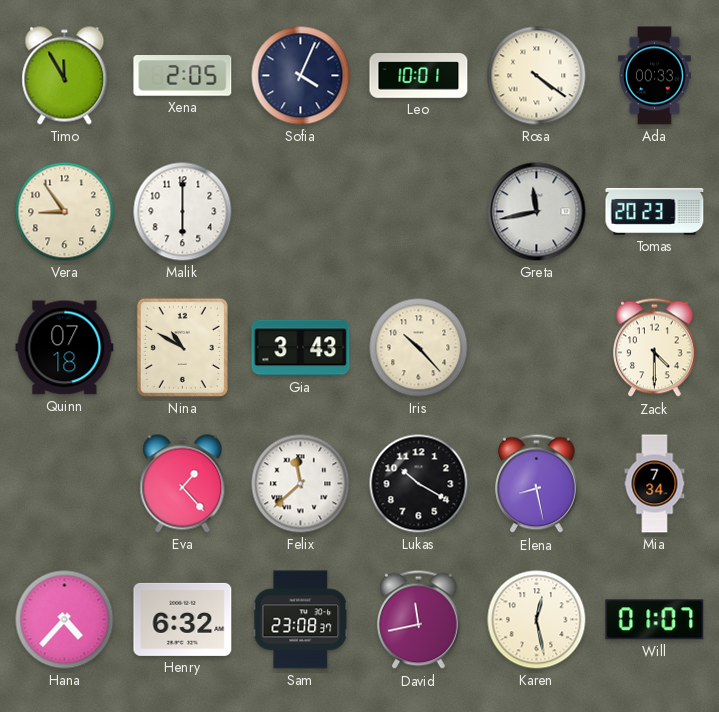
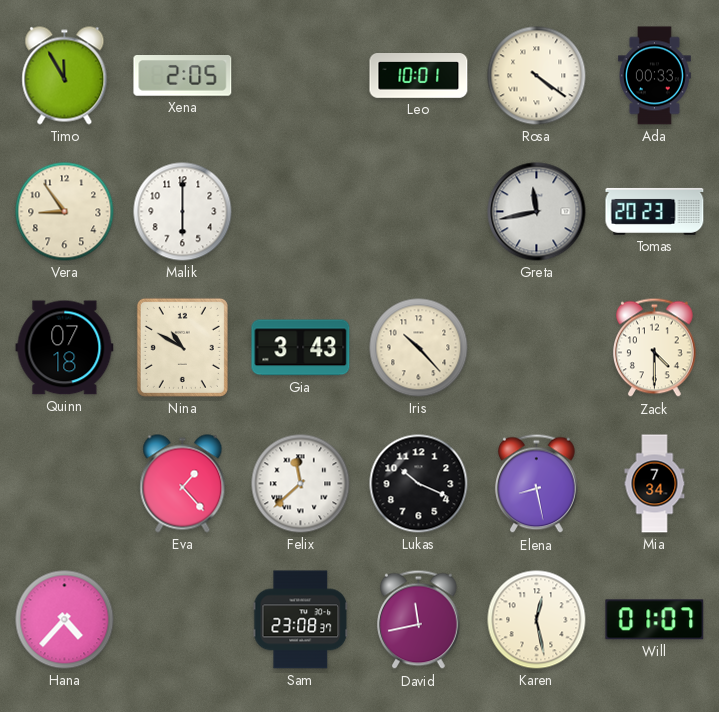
Sofia: 4:04 -> none (301, 76)
Lukas: 10:20 -> 10:19 (419, 484)
Henry: 6:32 -> none (183, 619)
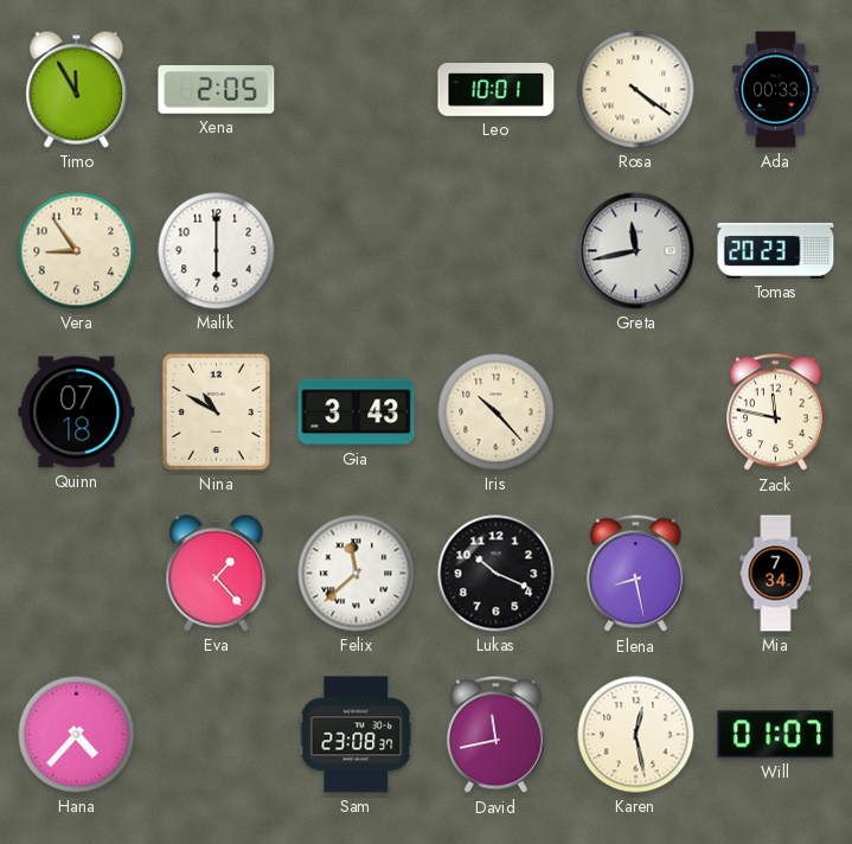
Zack: 4:30 -> 11:47 (776, 413)
